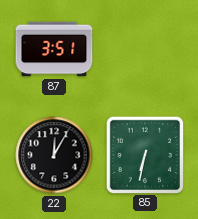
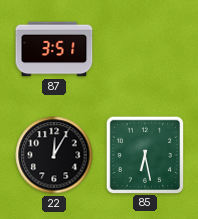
85: 6:32 -> 6:28 (144, 154)
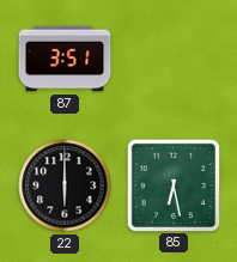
22: 12:05 -> 6:00 (65, 185)
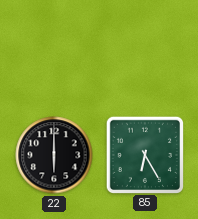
87: 3:51 -> none (65, 59)
85: 6:28 -> 6:25 (144, 154)
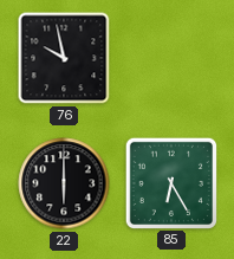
76: none -> 9:58 (64, 58)
